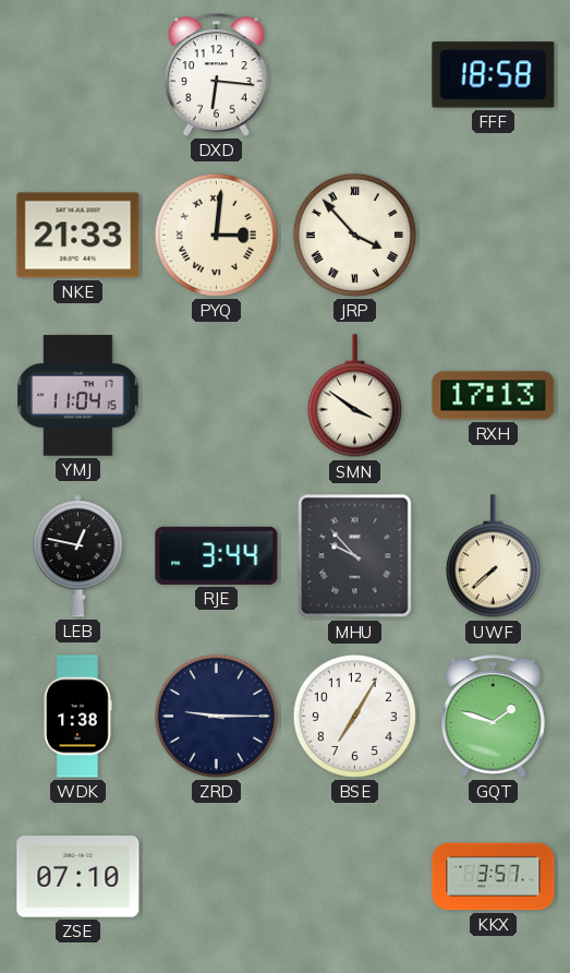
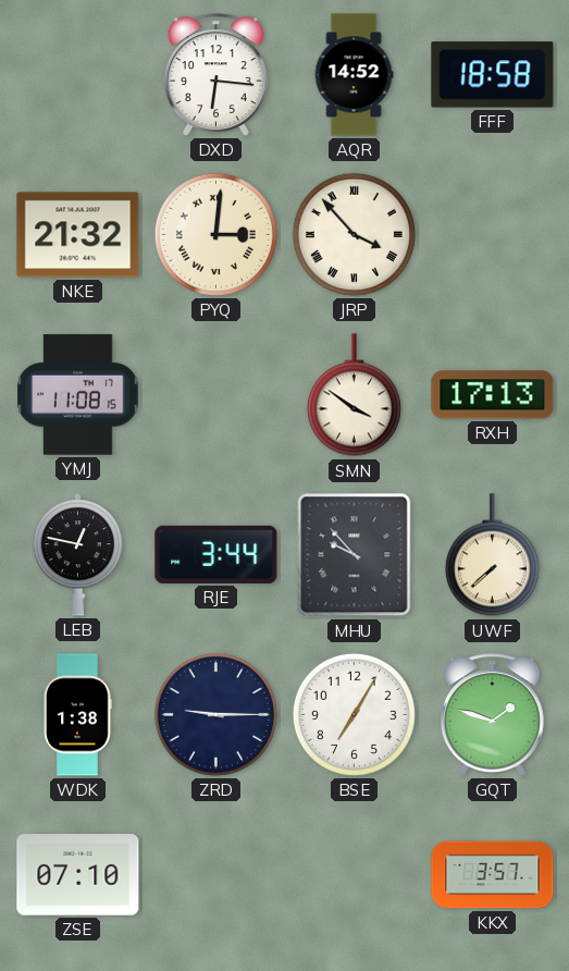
AQR: none -> 14:52 (354, 75)
NKE: 21:33 -> 21:32 (78, 235)
YMJ: 11:04 -> 11:08 (78, 395)
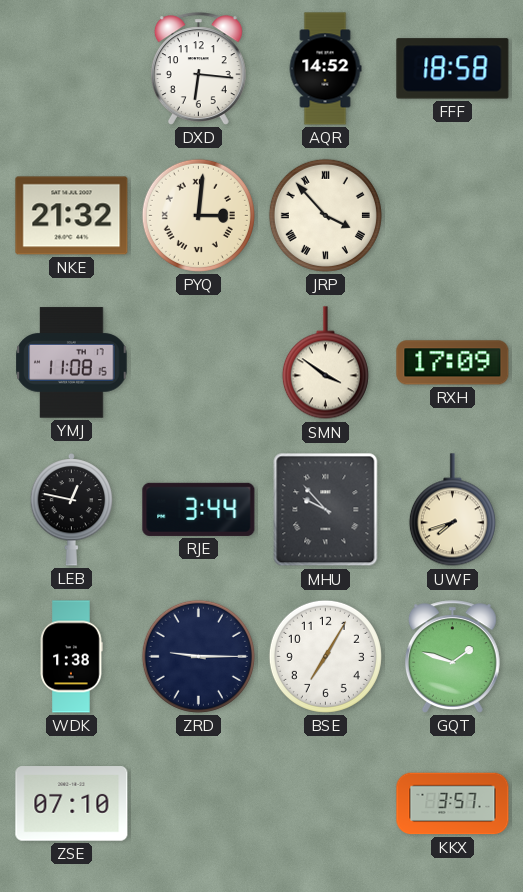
RXH: 17:13 -> 17:09 (453, 363)
UWF: 7:38 -> 7:42 (452, 510)
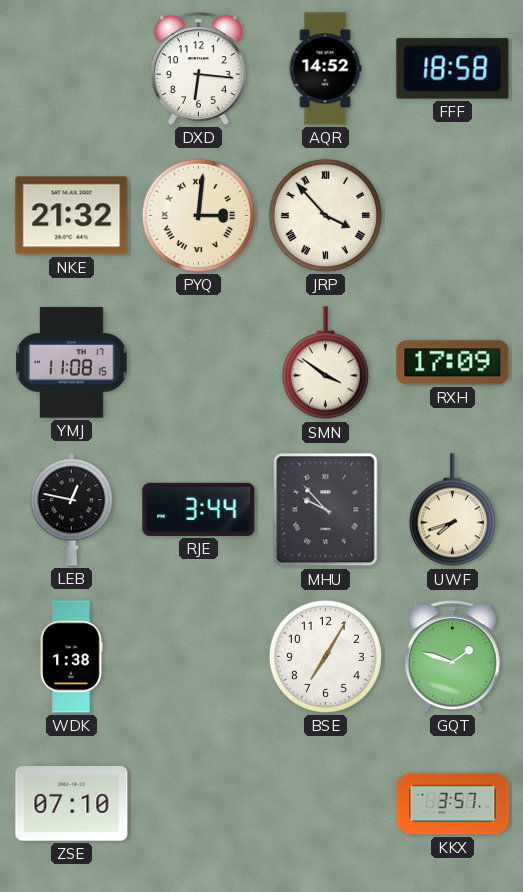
ZRD: 9:15 -> none (198, 656)
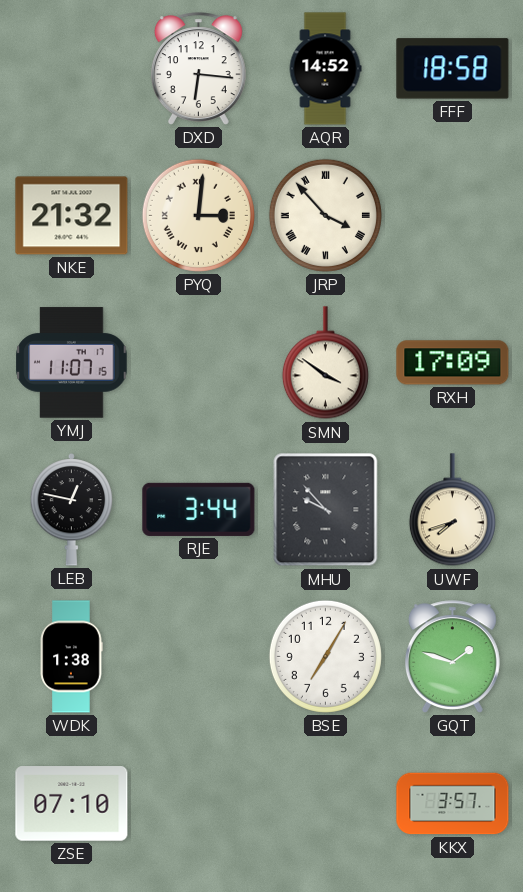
YMJ: 11:08 -> 11:07 (72, 363)
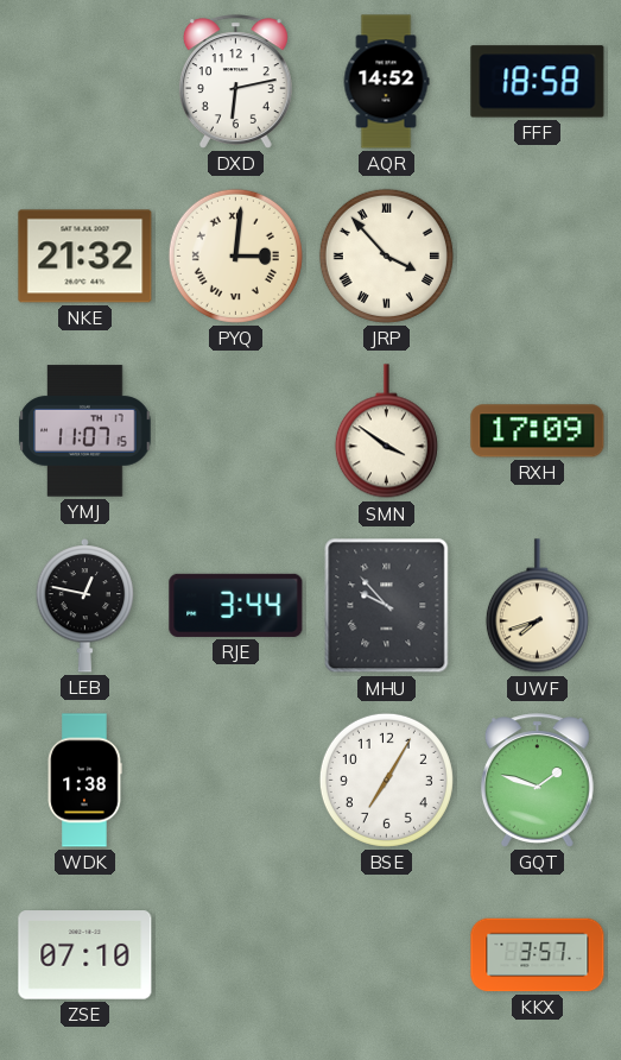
DXD: 6:16 -> 6:13 (235, 82)
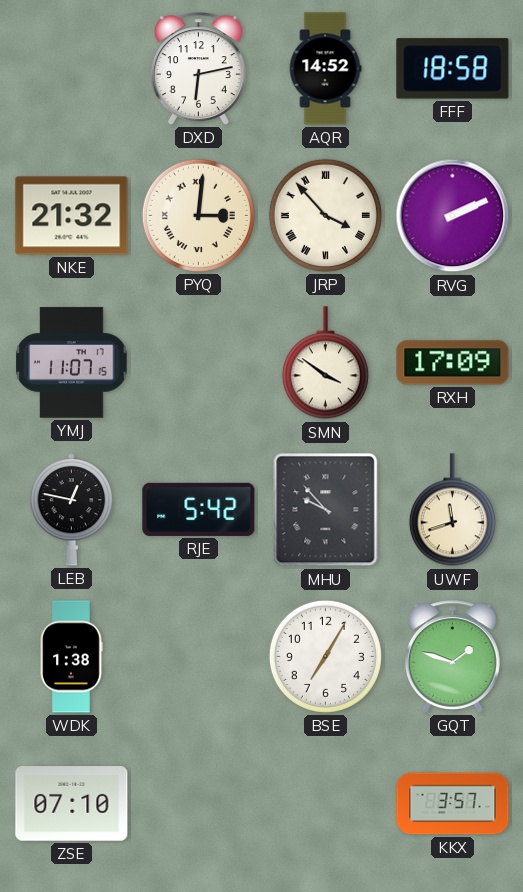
RVG: none -> 2:11 (453, 216)
RJE: 3:44 -> 5:42 (199, 509)
UWF: 7:42 -> 11:42 (452, 510)
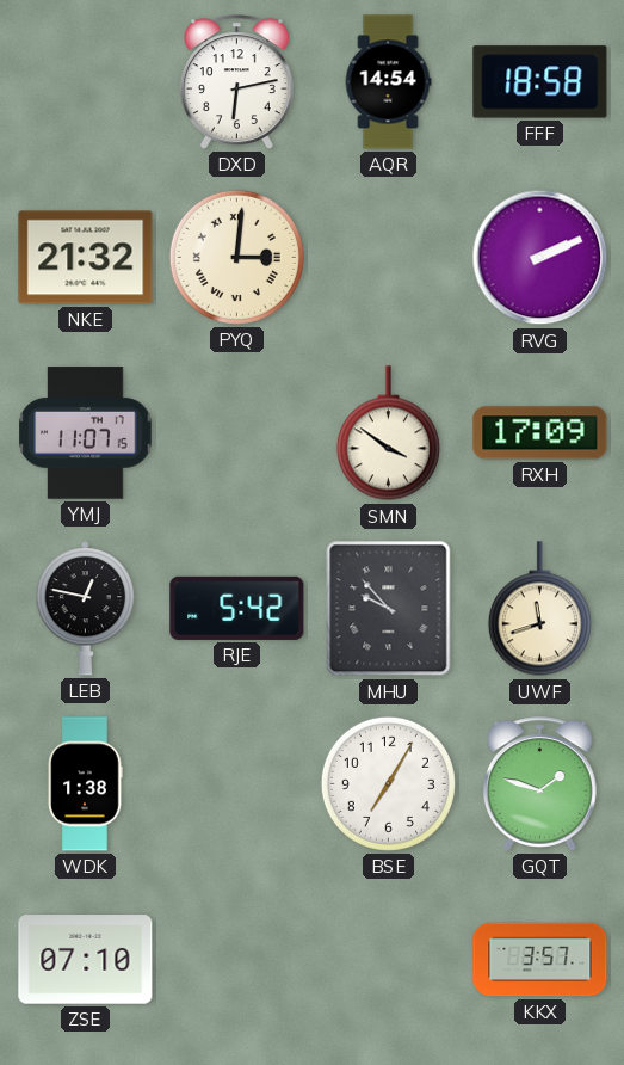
AQR: 14:52 -> 14:54 (388, 82)
JRP: 3:53 -> none (325, 215)
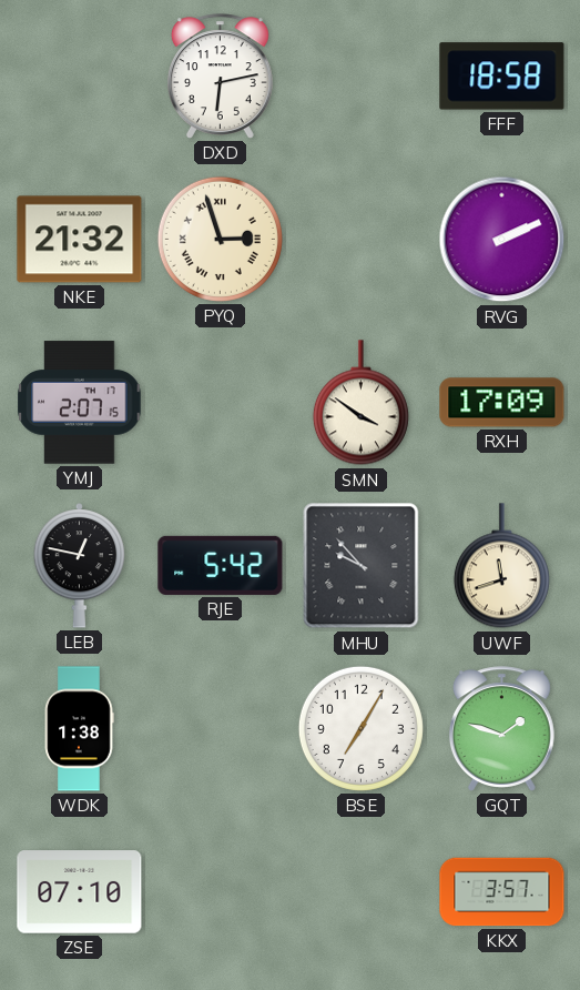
AQR: 14:54 -> none (388, 82)
PYQ: 3:01 -> 2:57 (220, 239)
YMJ: 11:07 -> 2:07 (80, 403)
